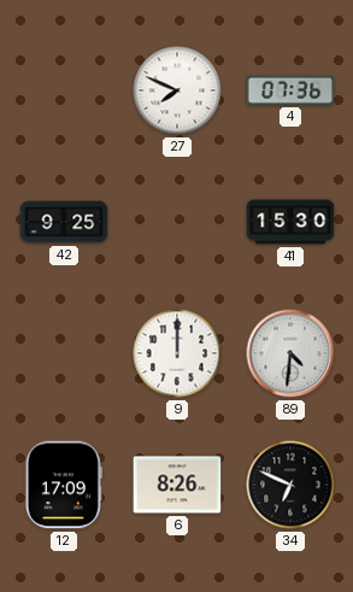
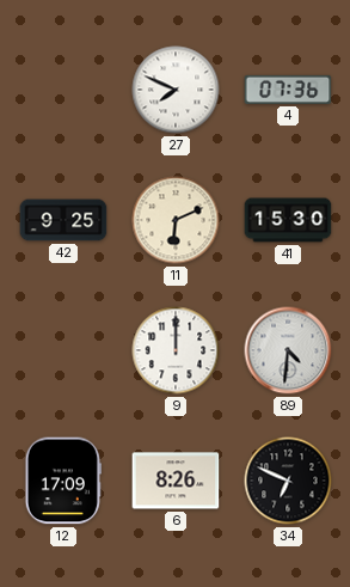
11: none -> 6:11 (176, 220)
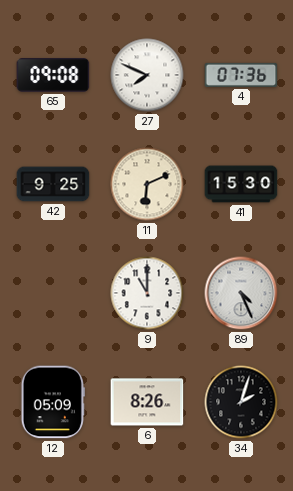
65: none -> 09:08 (53, 75)
9: 12:00 -> 11:00 (147, 293)
89: 4:31 -> 4:26 (241, 293)
12: 17:09 -> 05:09 (53, 402)
34: 6:49 -> 2:03 (241, 402)
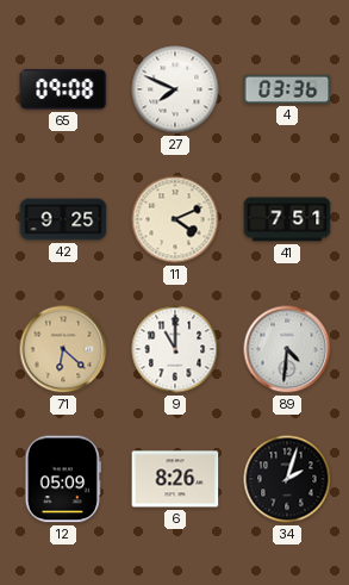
4: 07:36 -> 03:36 (287, 89)
11: 6:11 -> 4:11 (175, 219)
41: 15:30 -> 7:51 (287, 219)
71: none -> 6:22 (63, 349)
89: 4:26 -> 4:31 (287, 349)
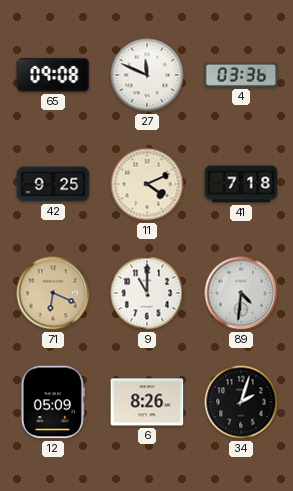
27: 7:49 -> 11:49 (147, 75)
41: 7:51 -> 7:18 (241, 184)
71: 6:22 -> 6:19 (53, 293)
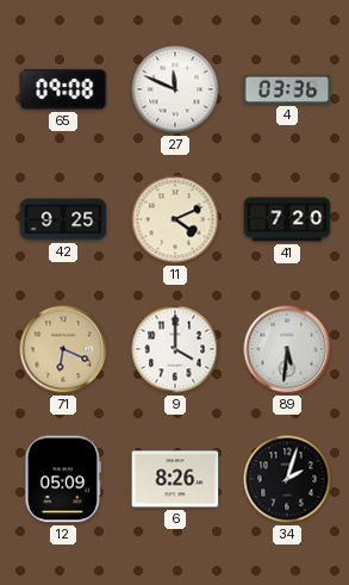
41: 7:18 -> 7:20 (287, 219)
9: 11:00 -> 4:00 (175, 349)
89: 4:31 -> 5:31 (287, 349)
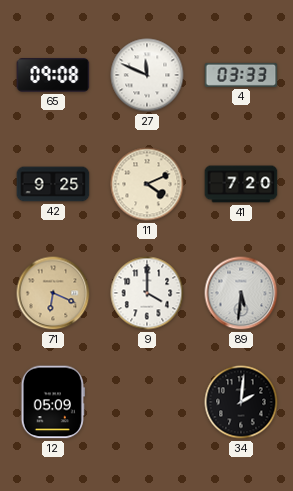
4: 03:36 -> 03:33 (241, 75)
6: 8:26 -> none (175, 479)
34: 2:03 -> 2:01 (241, 402)
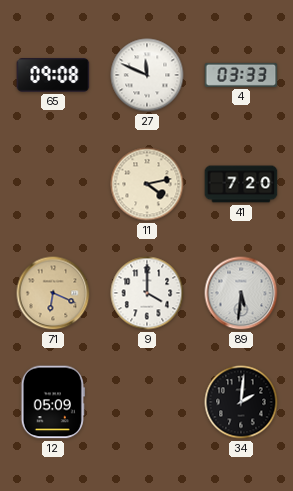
42: 9:25 -> none (53, 184)
11: 4:11 -> 4:13 (147, 184)
